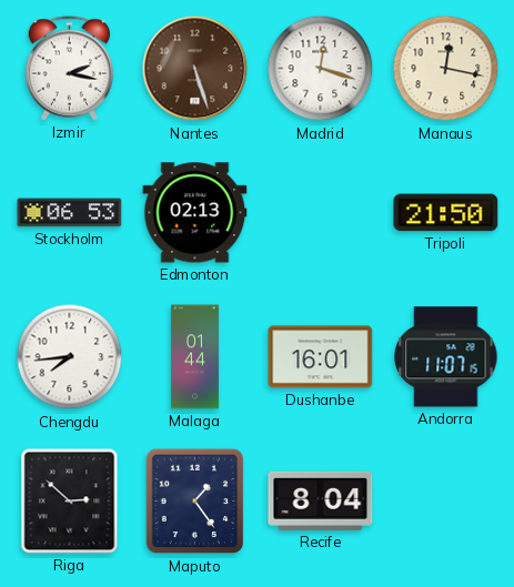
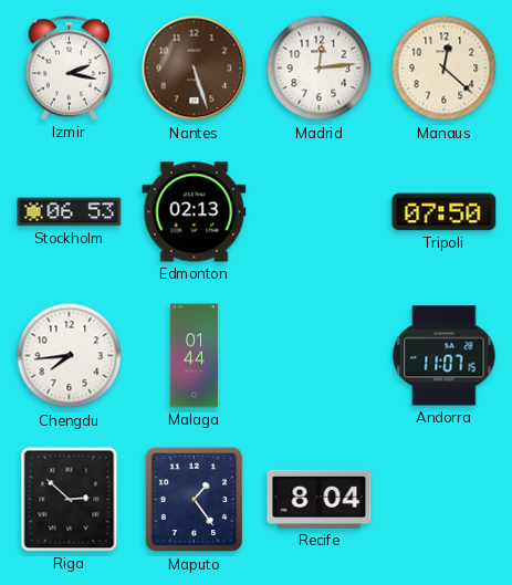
Madrid: 12:18 -> 12:14 (320, 69)
Manaus: 12:17 -> 12:22 (445, 69)
Tripoli: 21:50 -> 07:50 (445, 212)
Dushanbe: 16:01 -> none (321, 357)
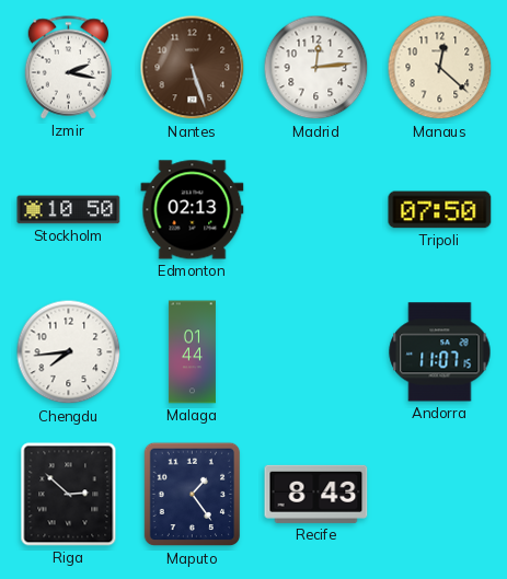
Stockholm: 06:53 -> 10:50 (69, 210)
Recife: 8:04 -> 8:43 (316, 494)
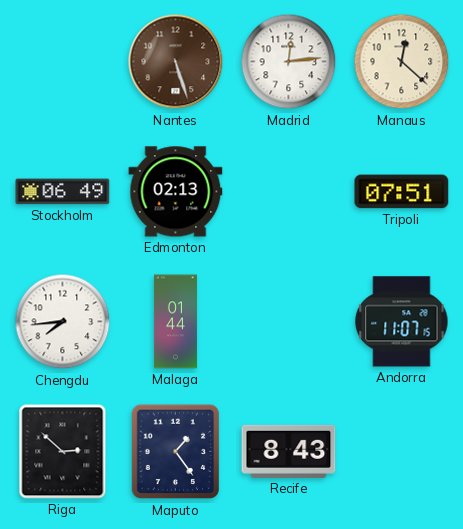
Izmir: 2:17 -> none (69, 68)
Stockholm: 10:50 -> 06:49 (63, 192)
Tripoli: 07:50 -> 07:51 (402, 192)
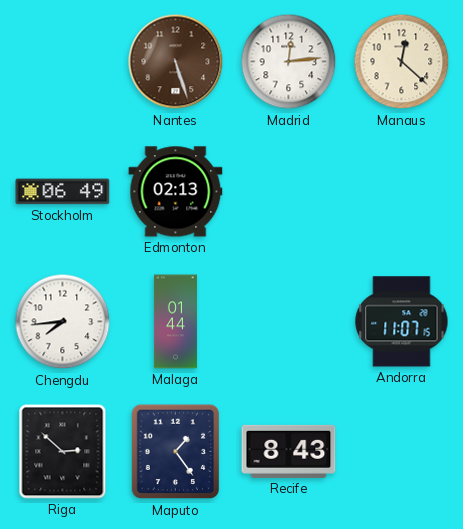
Tripoli: 07:51 -> none (402, 192)
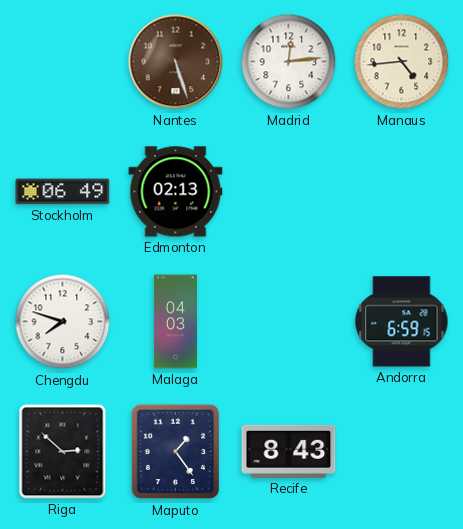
Manaus: 12:22 -> 4:44 (402, 62)
Chengdu: 7:44 -> 7:48 (63, 322)
Malaga: 01:44 -> 04:03 (175, 322)
Andorra: 11:07 -> 6:59 (402, 322)
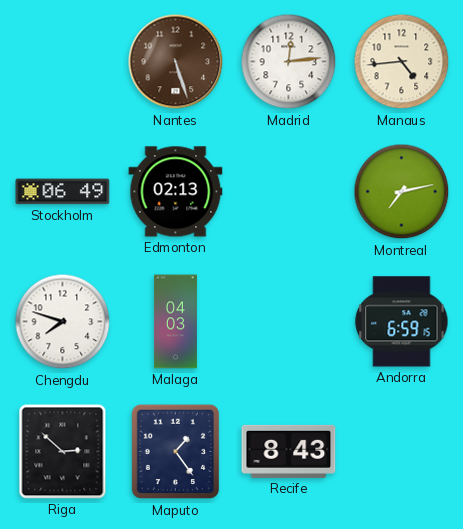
Montreal: none -> 7:13 (402, 192)
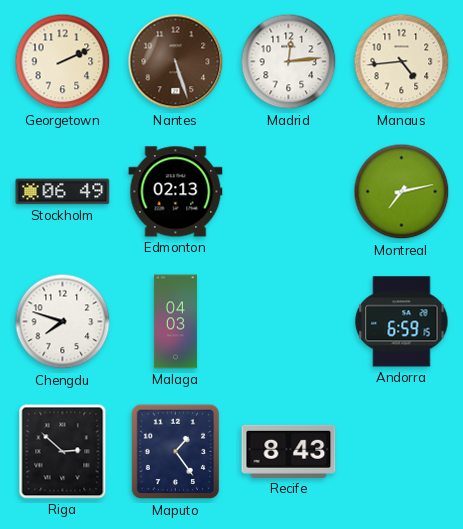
Georgetown: none -> 2:11 (63, 62)
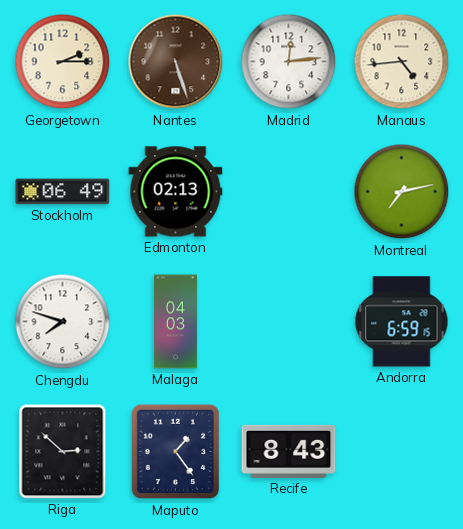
Georgetown: 2:11 -> 2:15 (63, 62)
